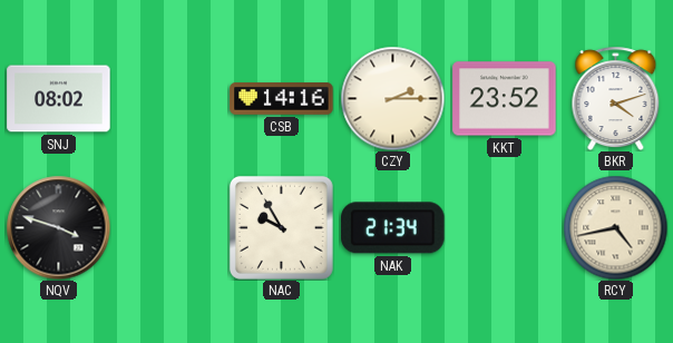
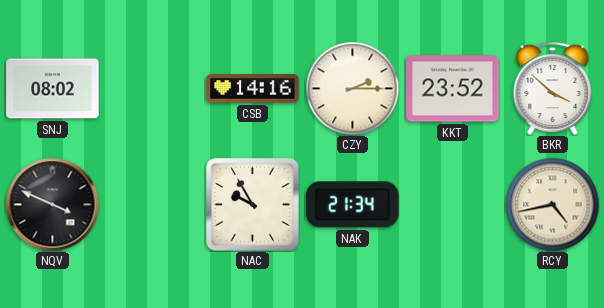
BKR: 4:12 -> 3:52 (553, 88)
NQV: 3:48 -> 3:49 (52, 204)
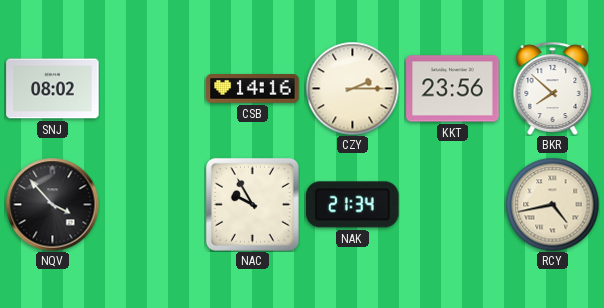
KKT: 23:52 -> 23:56 (453, 89)
BKR: 3:52 -> 7:52 (553, 88)
NQV: 3:49 -> 3:53 (52, 204)
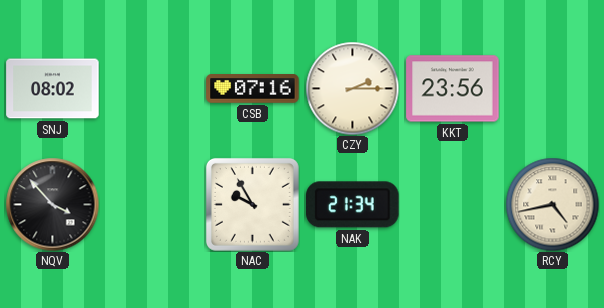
CSB: 14:16 -> 07:16 (253, 89)
BKR: 7:52 -> none (553, 88)
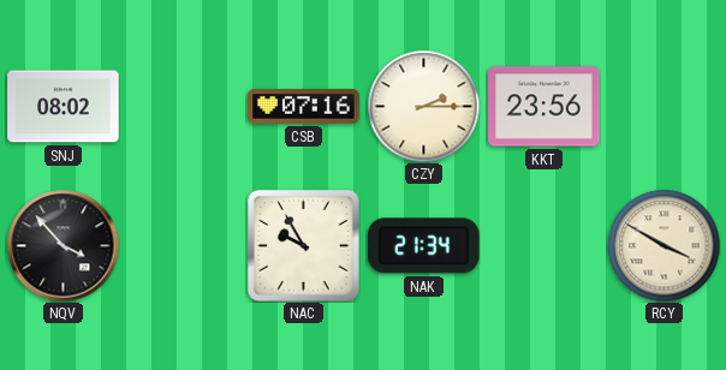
RCY: 4:43 -> 3:50 (663, 245)
